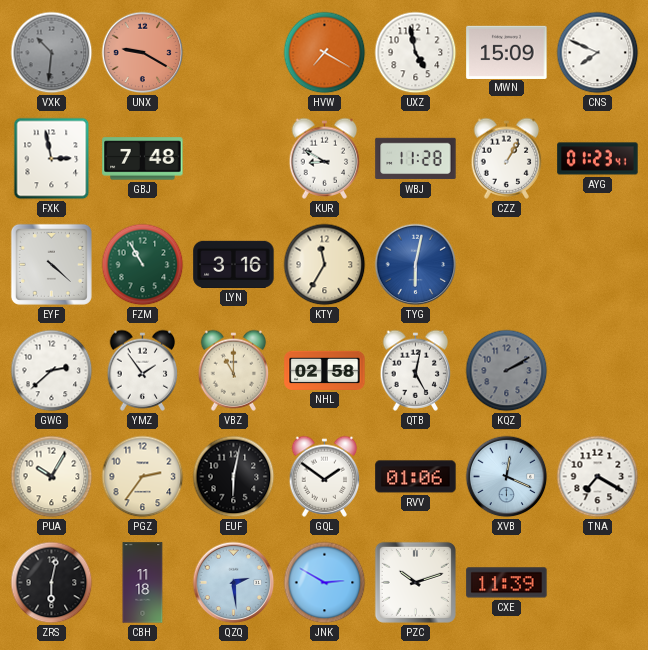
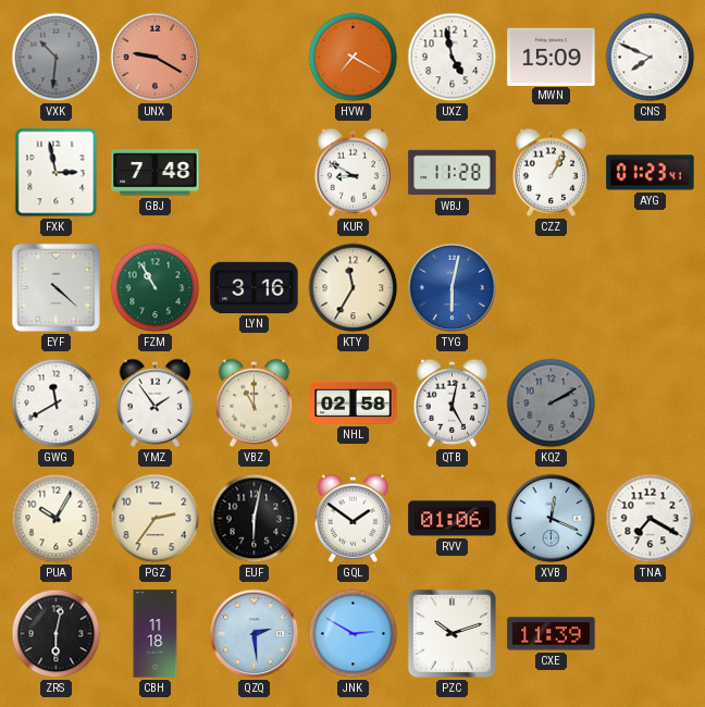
GWG: 2:38 -> 11:40 (57, 404)
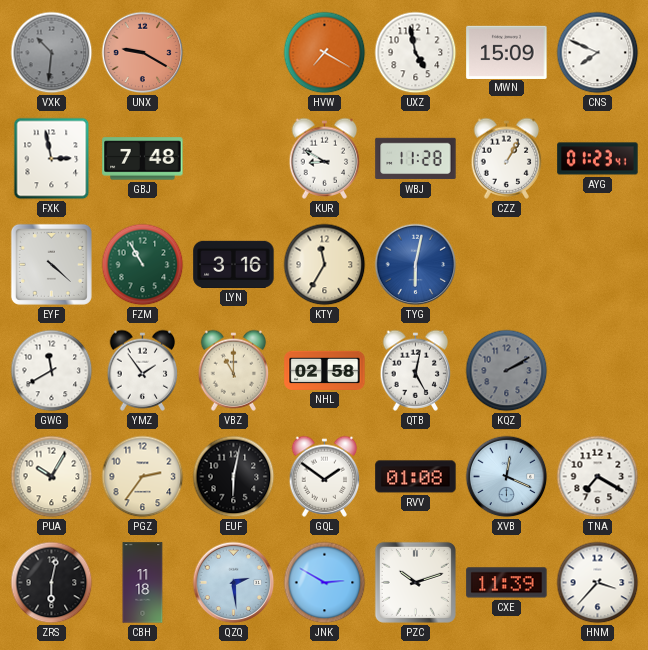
RVV: 01:06 -> 01:08 (416, 477)
HNM: none -> 3:37 (598, 583)
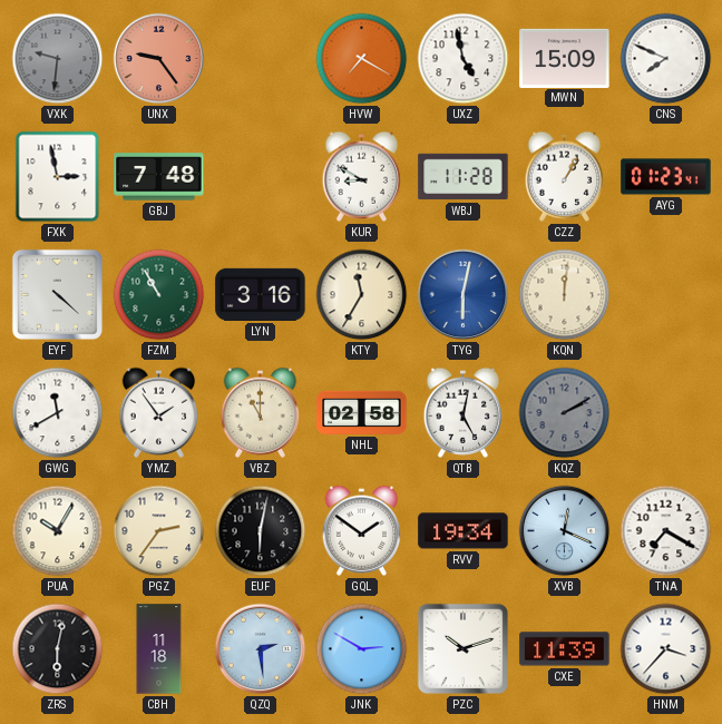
VXK: 10:31 -> 9:31 (58, 59)
UNX: 9:20 -> 9:24 (159, 59)
KQN: none -> 12:01 (565, 295)
RVV: 01:08 -> 19:34 (464, 531)
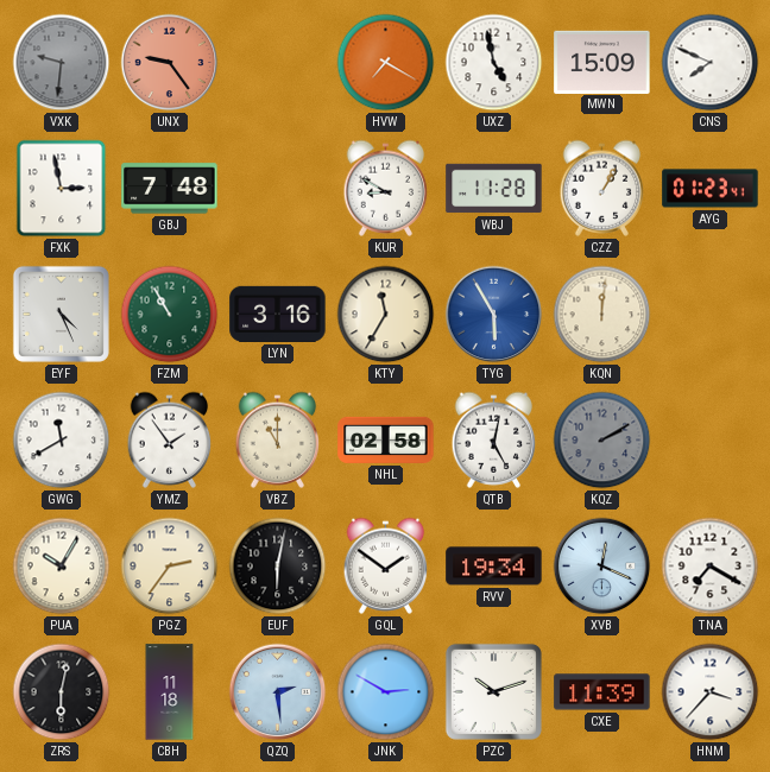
EYF: 4:22 -> 4:26 (61, 314)
TYG: 6:02 -> 5:55 (494, 315)
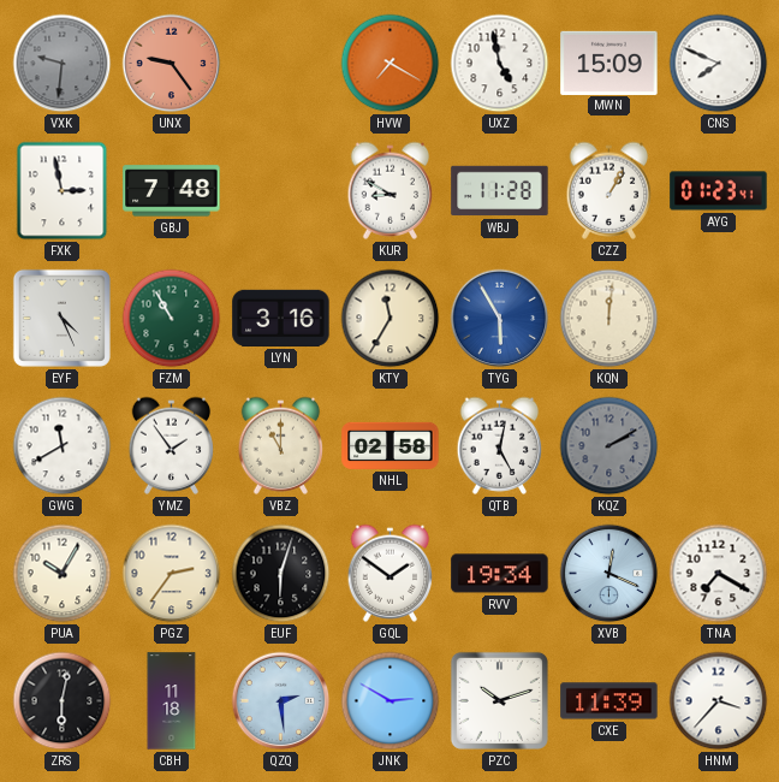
EUF: 6:02 -> 6:03 (281, 574)
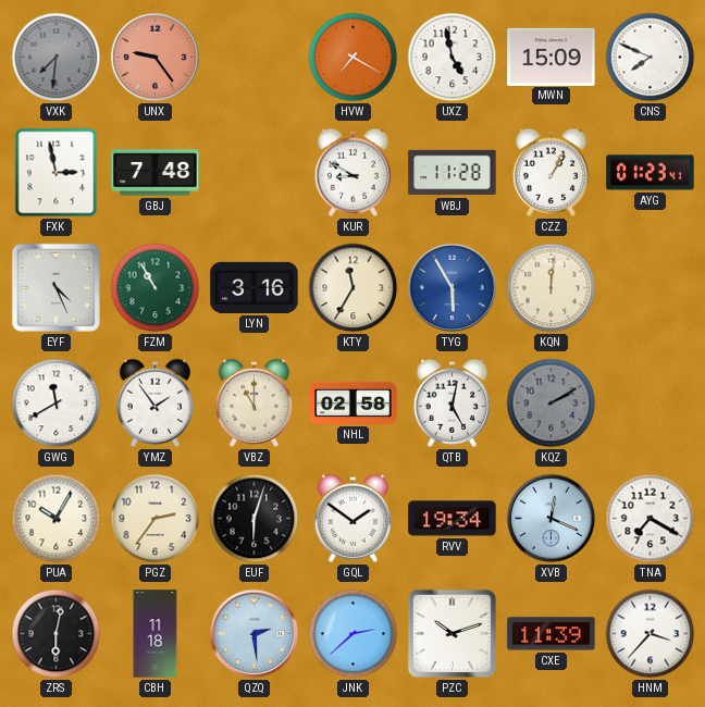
VXK: 9:31 -> 7:31 (57, 58)
JNK: 2:50 -> 2:38 (354, 634)
